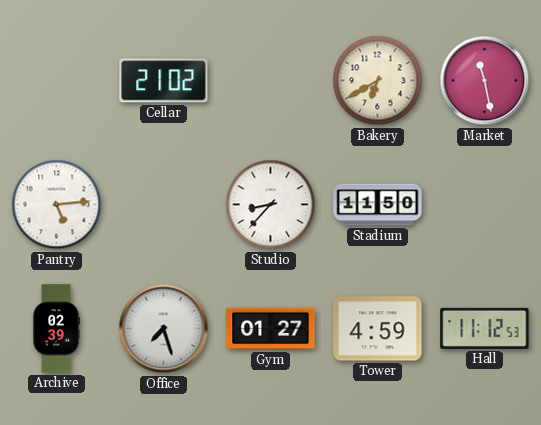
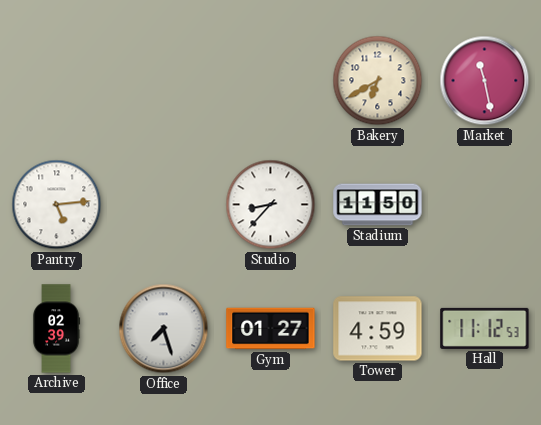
Cellar: 21:02 -> none (164, 81)
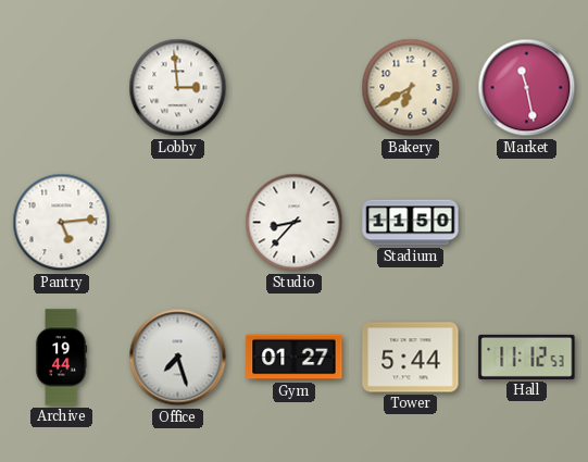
Lobby: none -> 2:59 (178, 88)
Archive: 02:39 -> 19:44 (61, 358)
Tower: 4:59 -> 5:44 (411, 358)
